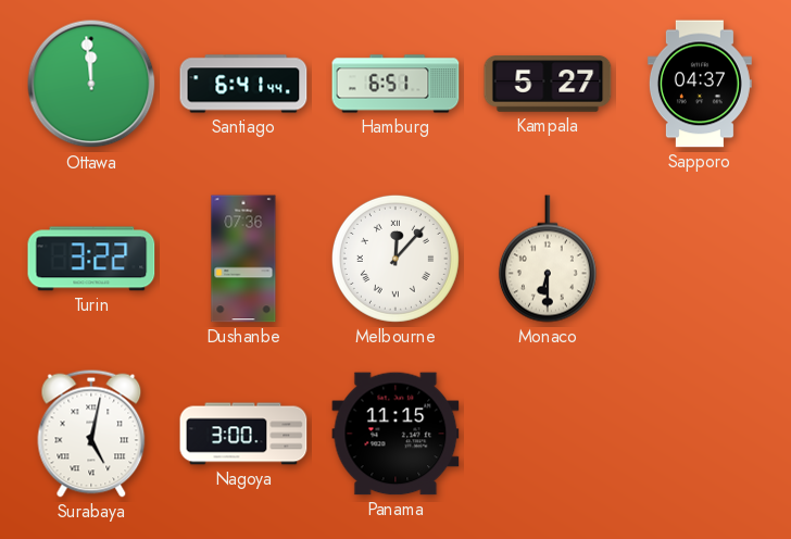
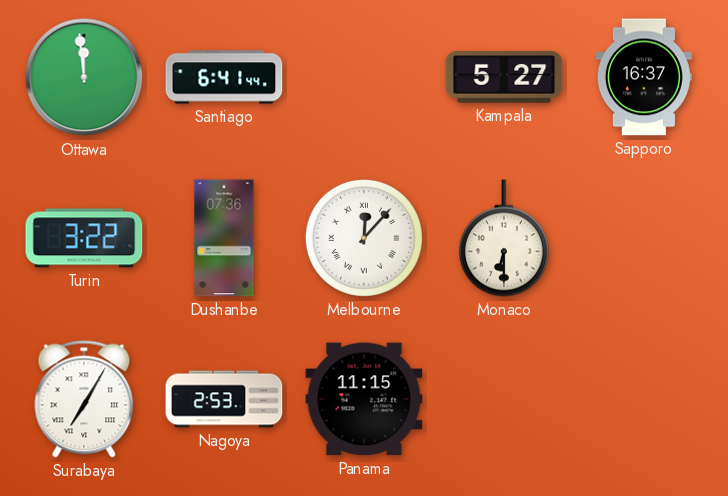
Hamburg: 6:51 -> none (395, 84)
Sapporo: 04:37 -> 16:37 (644, 77)
Surabaya: 5:02 -> 7:05 (84, 399)
Nagoya: 3:00 -> 2:53 (224, 399)
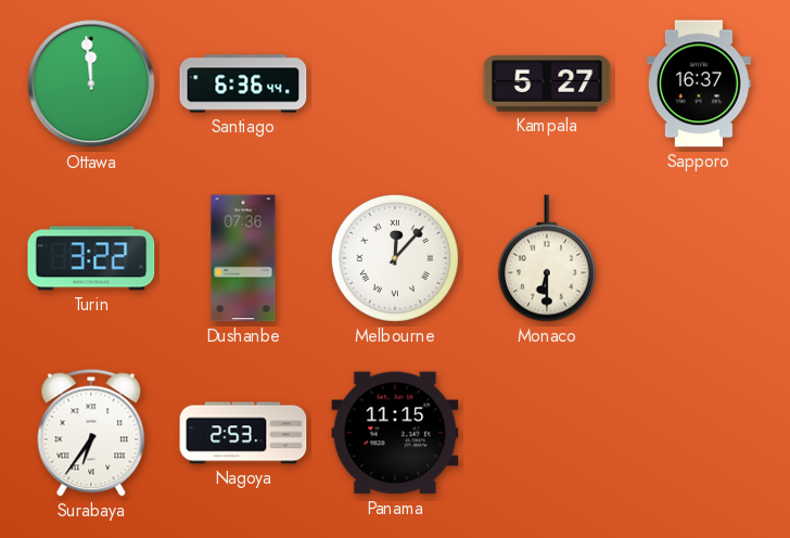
Santiago: 6:41 -> 6:36 (243, 84)
Surabaya: 7:05 -> 6:36 (91, 433)
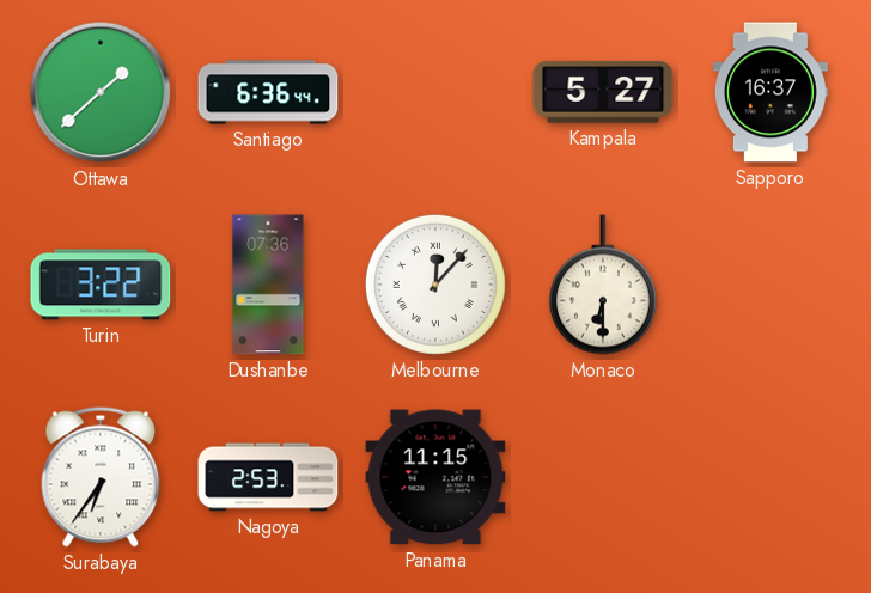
Ottawa: 11:59 -> 1:38 (100, 92)
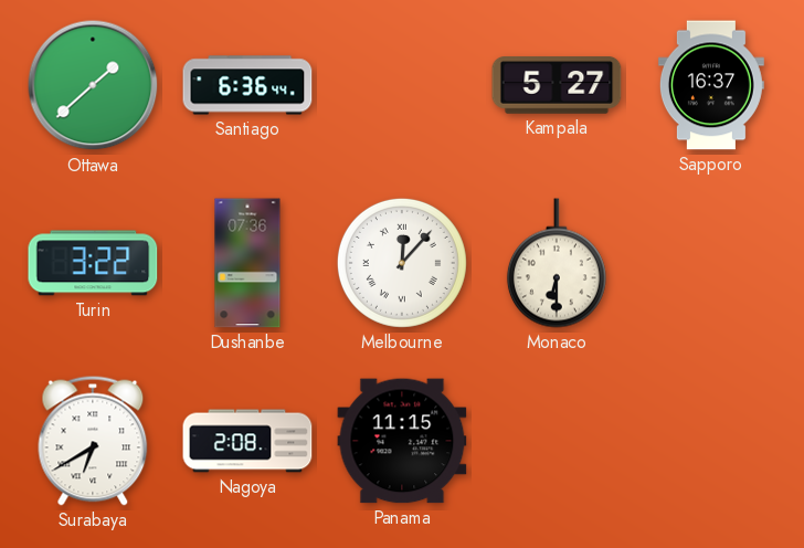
Surabaya: 6:36 -> 6:40 (93, 441)
Nagoya: 2:53 -> 2:08 (247, 441)
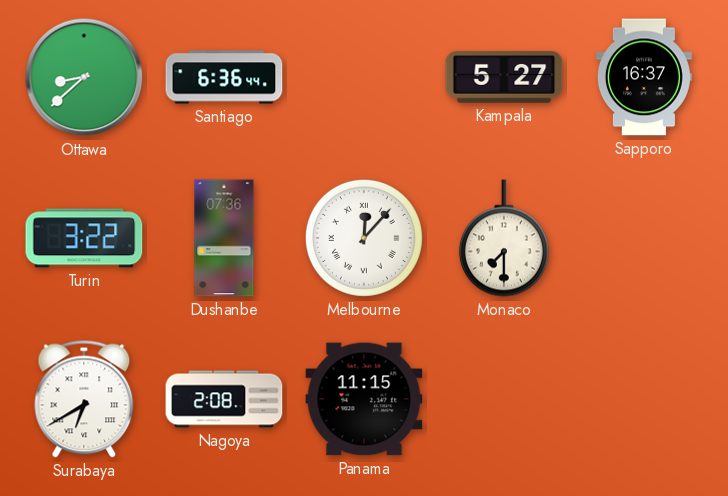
Ottawa: 1:38 -> 8:38 (84, 77)
Monaco: 6:30 -> 7:30 (504, 238)
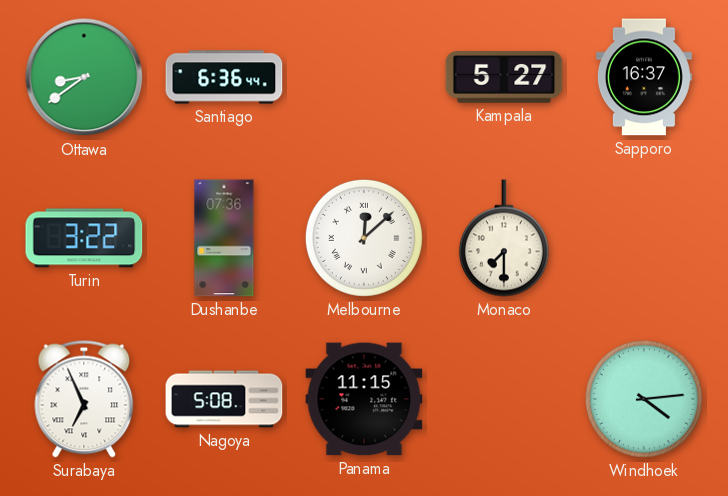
Ottawa: 8:38 -> 8:39 (84, 77)
Melbourne: 12:07 -> 12:08 (364, 238)
Surabaya: 6:40 -> 6:56 (84, 399)
Nagoya: 2:08 -> 5:08 (224, 399)
Windhoek: none -> 4:14 (644, 399)
